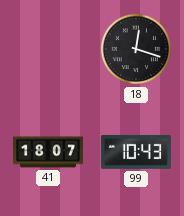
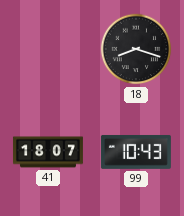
18: 12:18 -> 8:18 (136, 49)
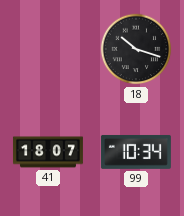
18: 8:18 -> 10:18 (136, 49)
99: 10:43 -> 10:34 (136, 152)
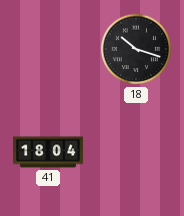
41: 18:07 -> 18:04 (48, 152)
99: 10:34 -> none (136, 152)
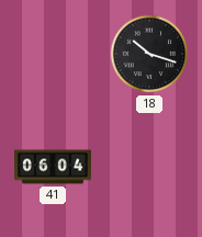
41: 18:04 -> 06:04 (53, 167)
